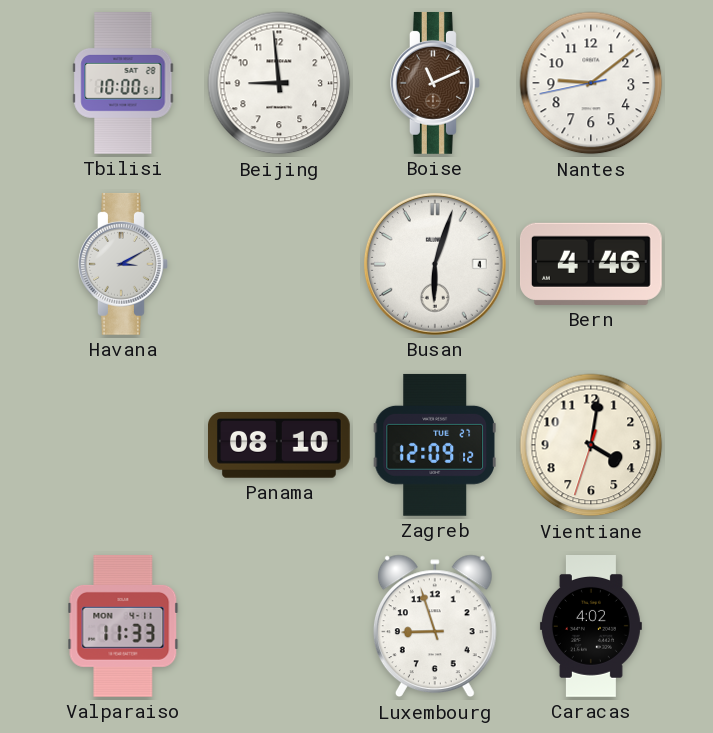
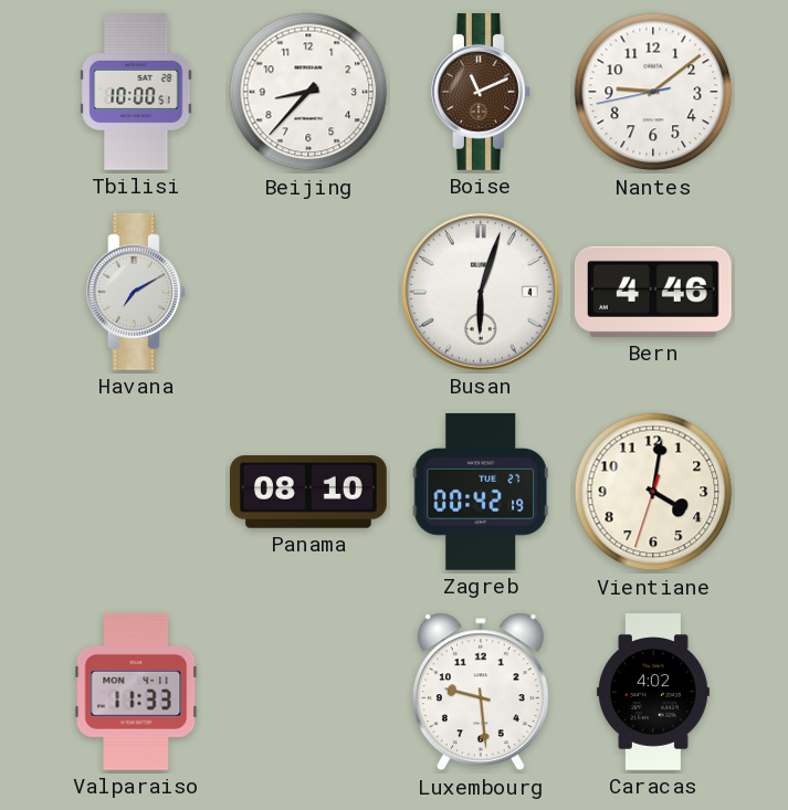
Beijing: 8:59 -> 8:37 (308, 92)
Havana: 3:10 -> 7:10 (137, 292)
Zagreb: 12:09 -> 00:42 (481, 492)
Luxembourg: 8:57 -> 9:29 (481, 692)
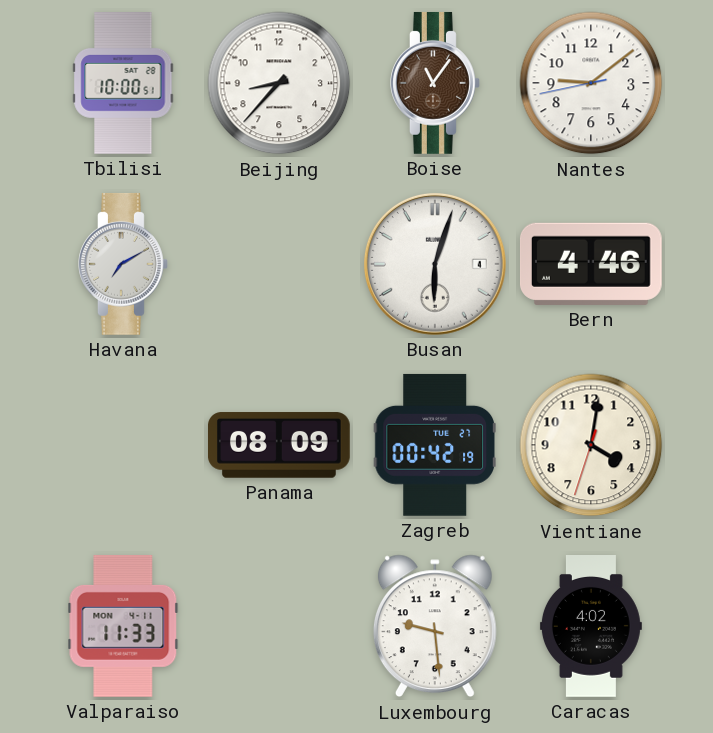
Boise: 11:11 -> 11:06 (436, 83)
Panama: 08:10 -> 08:09 (280, 445)
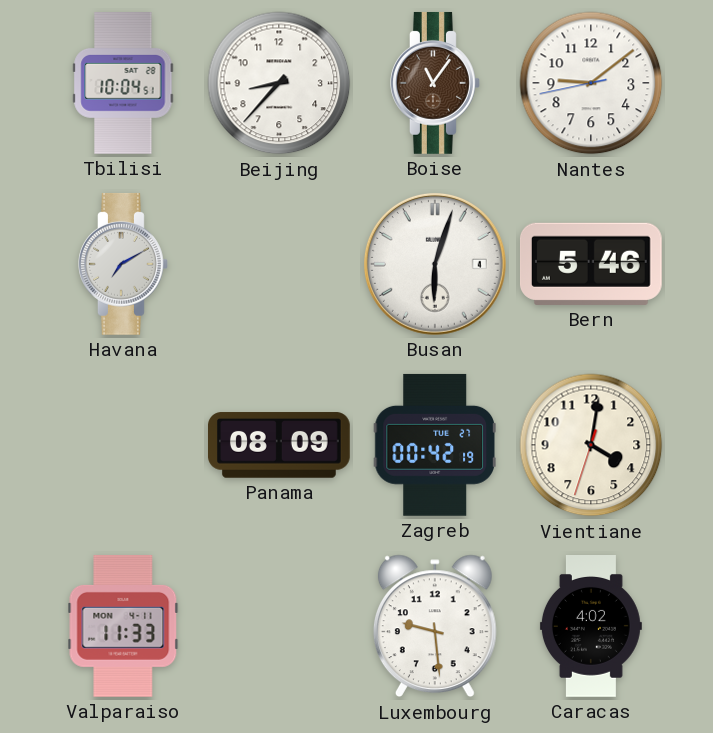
Tbilisi: 10:00 -> 10:04 (123, 84)
Bern: 4:46 -> 5:46 (591, 264)
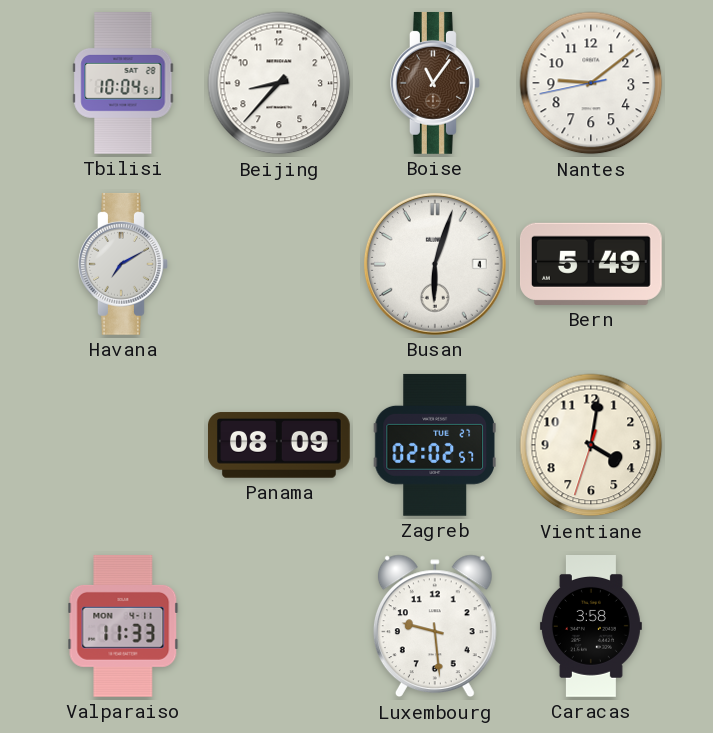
Bern: 5:46 -> 5:49 (591, 264)
Zagreb: 00:42 -> 02:02 (435, 445)
Caracas: 4:02 -> 3:58 (591, 627)
